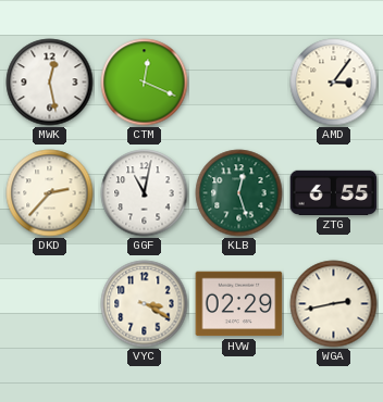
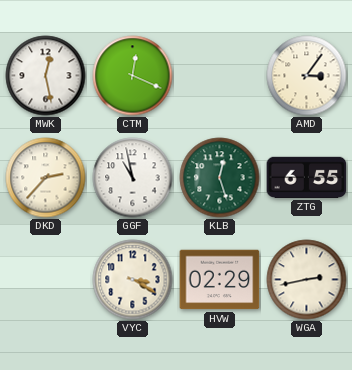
GGF: 11:02 -> 10:58 (133, 178)
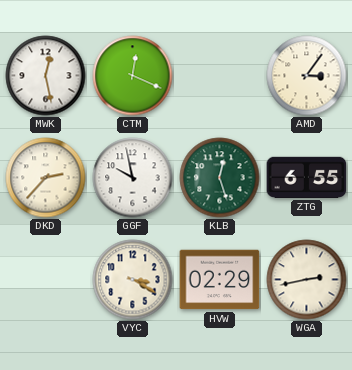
GGF: 10:58 -> 9:58 (133, 178)
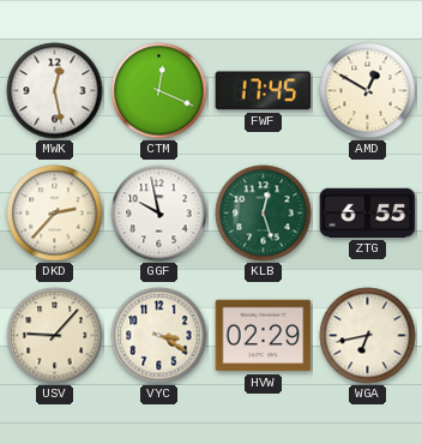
FWF: none -> 17:45 (264, 91)
AMD: 3:06 -> 12:50 (368, 91)
USV: none -> 9:07 (55, 336)
WGA: 2:43 -> 6:43 (368, 336)
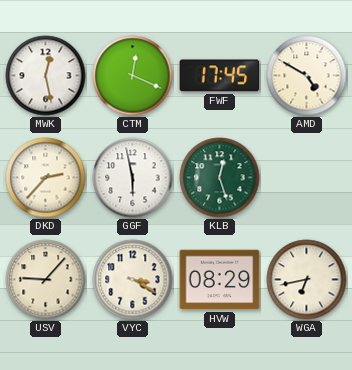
AMD: 12:50 -> 4:50 (307, 76)
GGF: 9:58 -> 5:58 (133, 178)
ZTG: 6:55 -> none (368, 212)
HVW: 02:29 -> 08:29 (220, 280)
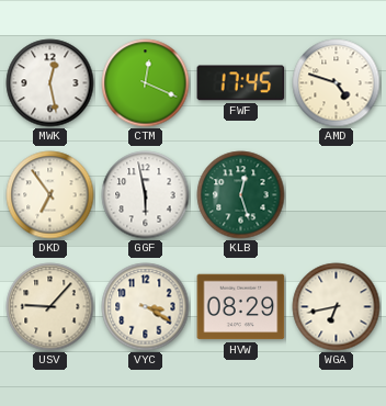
AMD: 4:50 -> 4:48 (337, 83)
DKD: 2:37 -> 6:54 (50, 195)
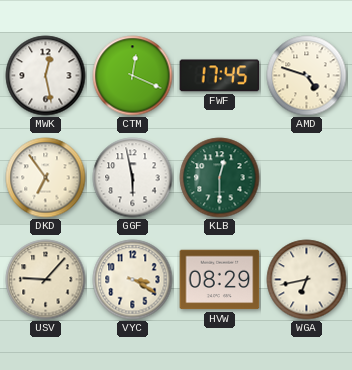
KLB: 12:27 -> 12:30 (220, 178)
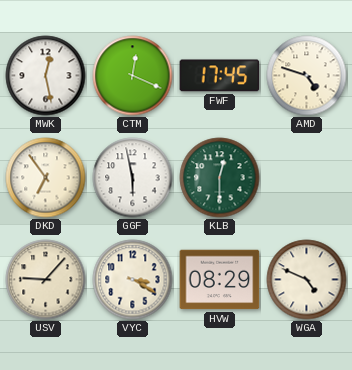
WGA: 6:43 -> 4:49 (307, 280)
